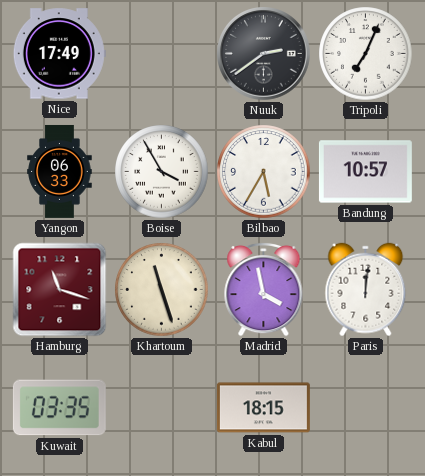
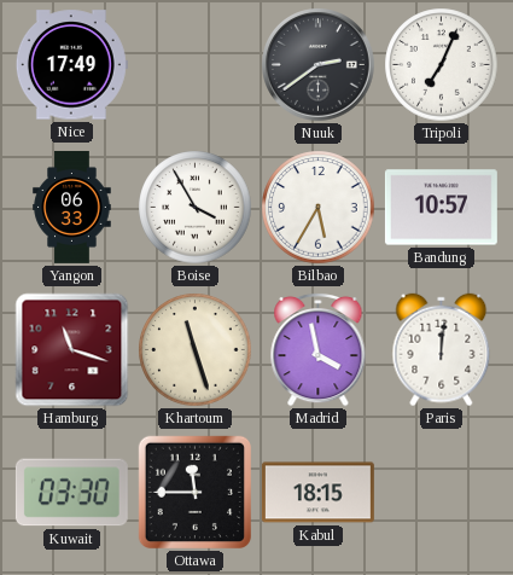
Kuwait: 03:35 -> 03:30 (71, 493)
Ottawa: none -> 11:45 (194, 492)
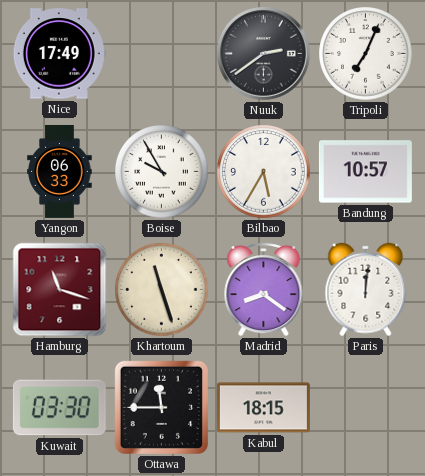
Boise: 3:55 -> 9:55 (162, 172)
Madrid: 3:58 -> 8:21 (264, 289)
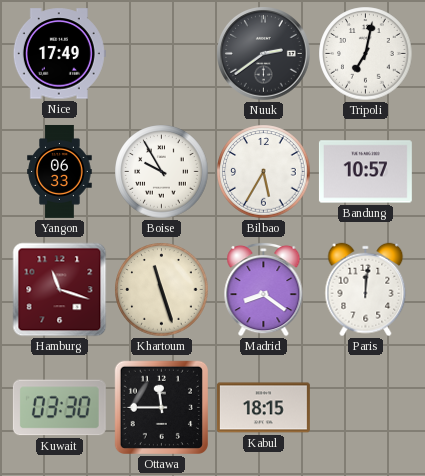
Tripoli: 7:04 -> 7:02 (366, 54)
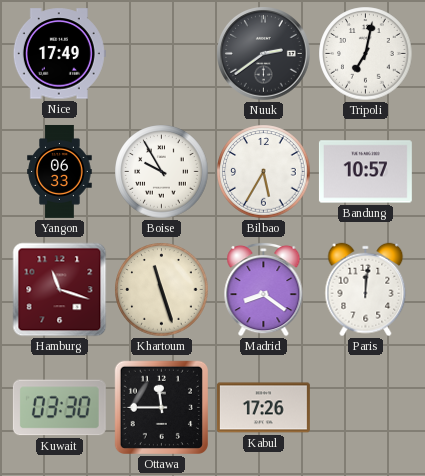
Kabul: 18:15 -> 17:26 (263, 408)
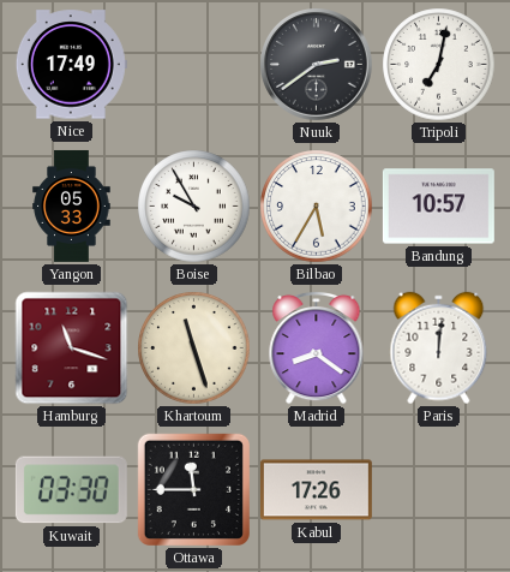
Yangon: 06:33 -> 05:33 (72, 205)
